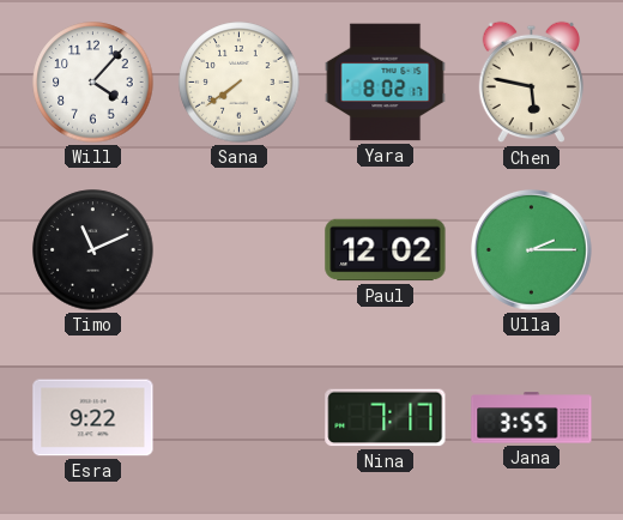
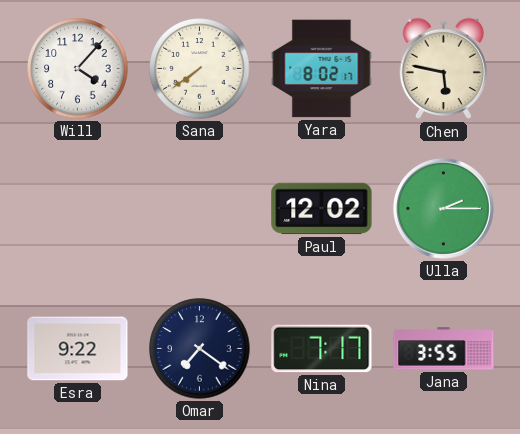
Timo: 11:11 -> none (93, 250)
Omar: none -> 7:21 (200, 349)
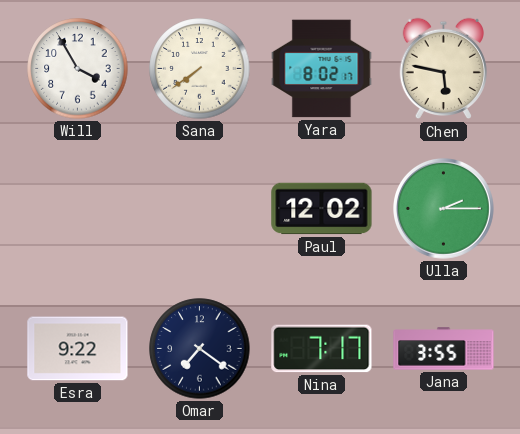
Will: 4:07 -> 3:55 (78, 69)
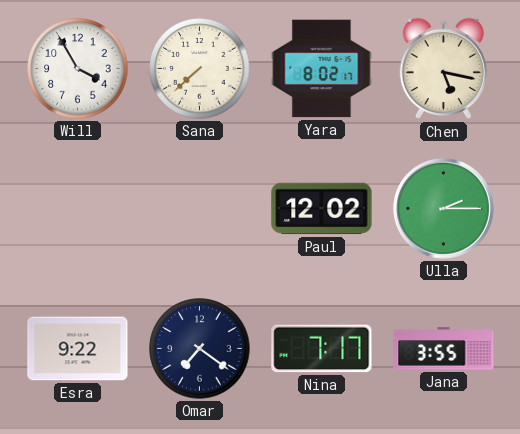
Sana: 7:39 -> 7:38 (200, 69)
Chen: 5:47 -> 5:17 (443, 69)
